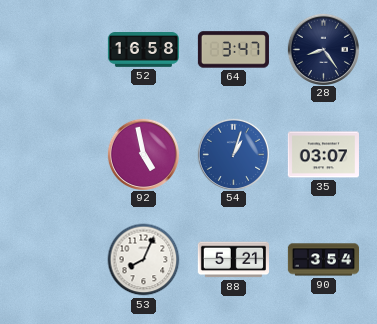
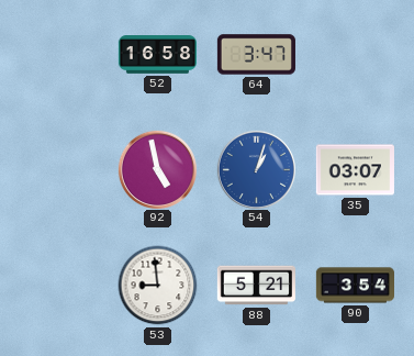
28: 8:24 -> none (323, 49)
53: 8:04 -> 8:59 (158, 286)
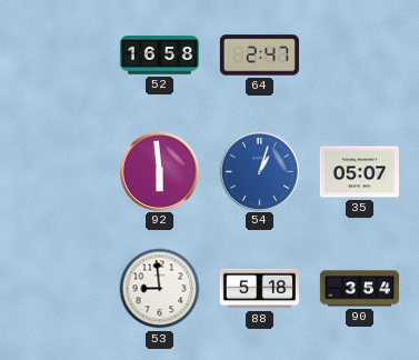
64: 3:47 -> 2:47 (259, 56)
92: 4:58 -> 5:59 (159, 171)
35: 03:07 -> 05:07 (359, 172)
88: 5:21 -> 5:18 (259, 289)
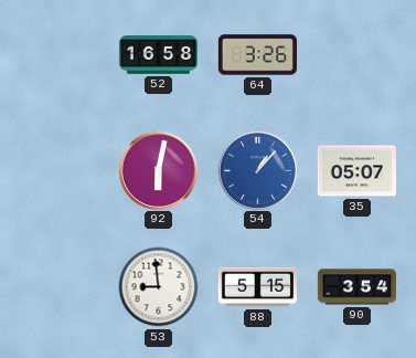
64: 2:47 -> 3:26 (257, 55)
92: 5:59 -> 6:02 (158, 170)
54: 1:03 -> 1:07 (257, 170)
88: 5:18 -> 5:15 (257, 287)
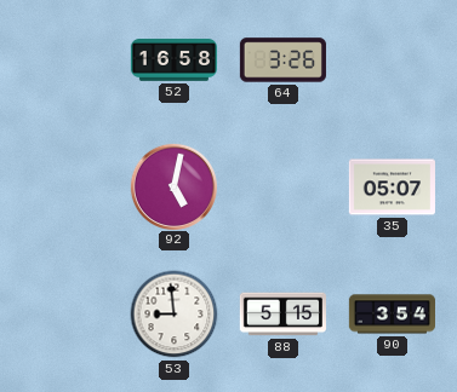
92: 6:02 -> 5:02 (173, 186)
54: 1:07 -> none (257, 170)
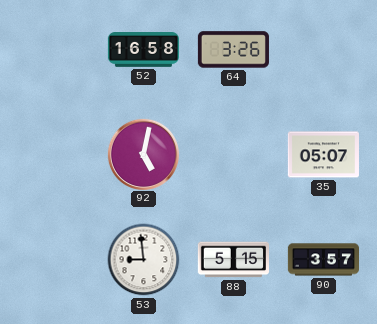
90: 3:54 -> 3:57 (323, 260)
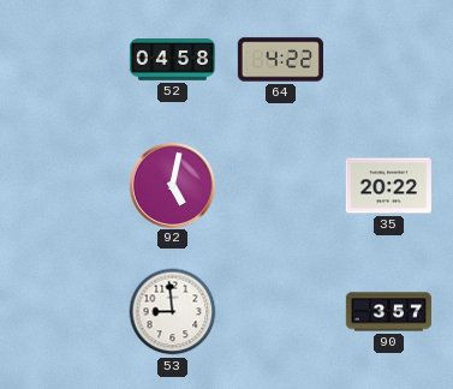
52: 16:58 -> 04:58 (172, 60)
64: 3:26 -> 4:22 (280, 60)
35: 05:07 -> 20:22 (388, 186)
88: 5:15 -> none (233, 260)
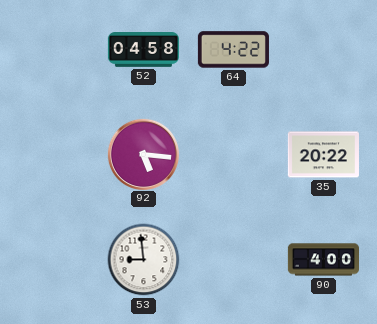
92: 5:02 -> 5:16 (143, 154)
90: 3:57 -> 4:00 (323, 260)
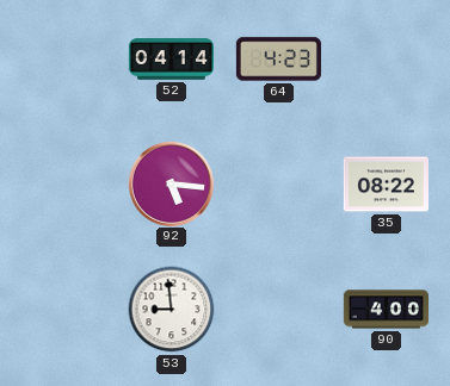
52: 04:58 -> 04:14 (171, 60)
64: 4:22 -> 4:23 (278, 60)
35: 20:22 -> 08:22 (386, 185)
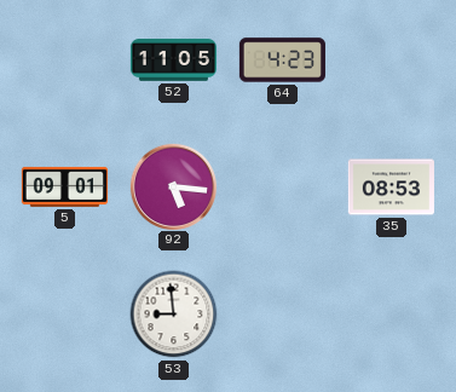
52: 04:14 -> 11:05 (173, 60)
5: none -> 09:01 (64, 186)
35: 08:22 -> 08:53 (391, 188)
90: 4:00 -> none (386, 310)
